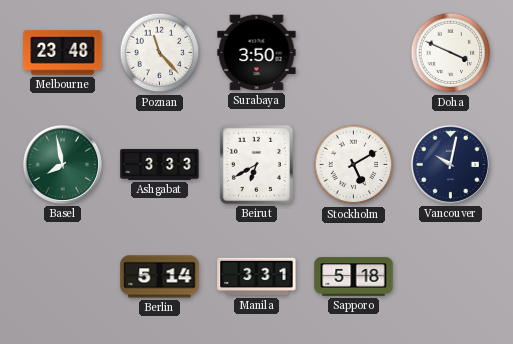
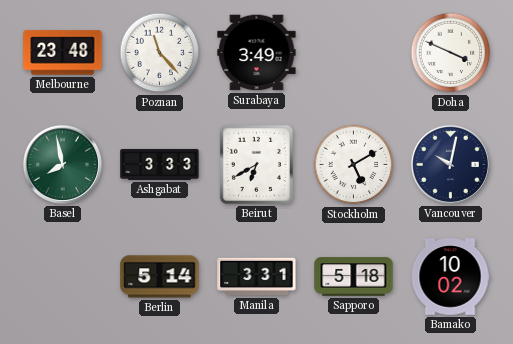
Surabaya: 3:50 -> 3:49 (257, 53)
Bamako: none -> 10:02 (450, 277)
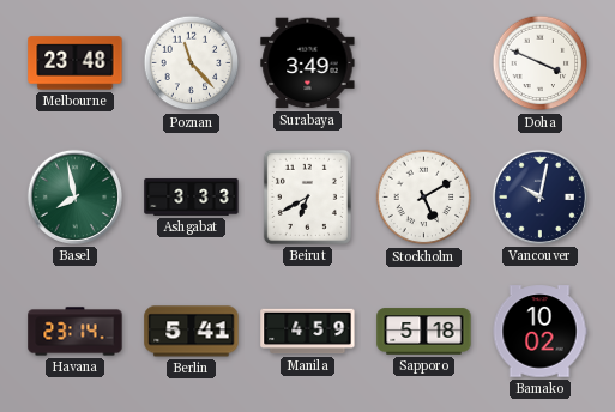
Havana: none -> 23:14 (76, 332)
Berlin: 5:14 -> 5:41 (192, 332)
Manila: 3:31 -> 4:59 (308, 332)
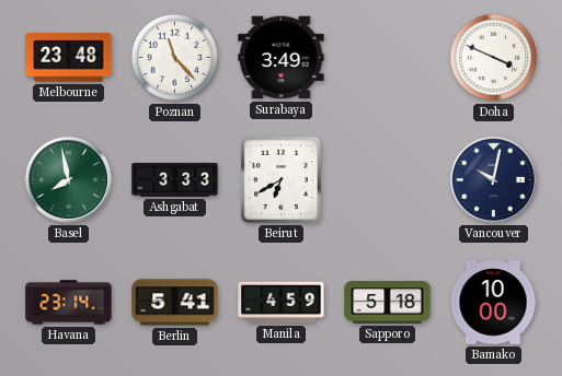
Stockholm: 5:10 -> none (424, 198)
Bamako: 10:02 -> 10:00 (493, 303)
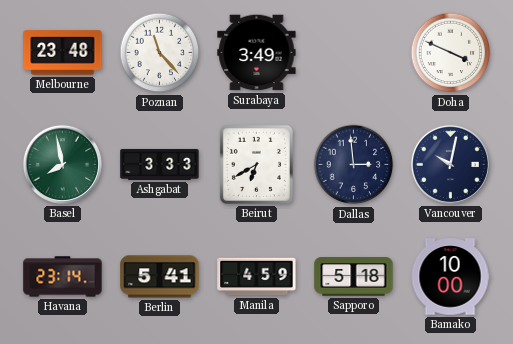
Dallas: none -> 2:59 (354, 165)
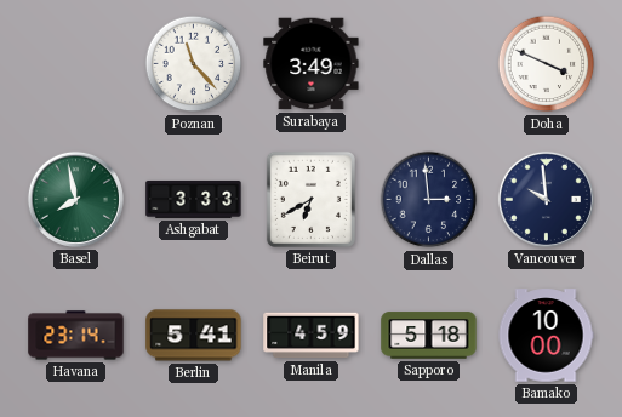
Melbourne: 23:48 -> none (63, 53)
Vancouver: 10:02 -> 9:59 (546, 199)
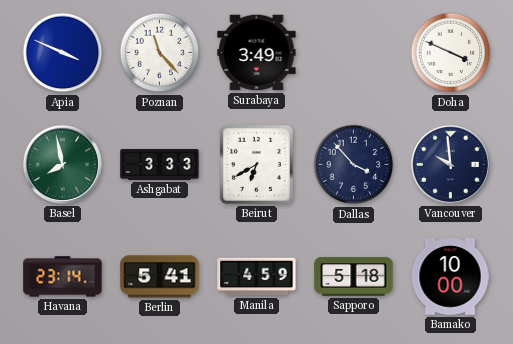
Apia: none -> 3:49 (63, 53)
Dallas: 2:59 -> 3:53 (354, 165)
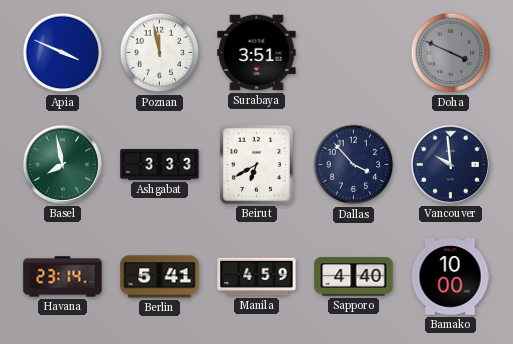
Poznan: 11:23 -> 11:58 (160, 53)
Surabaya: 3:49 -> 3:51 (257, 53)
Doha dial: white -> grey (451, 53)
Sapporo: 5:18 -> 4:40 (354, 277)
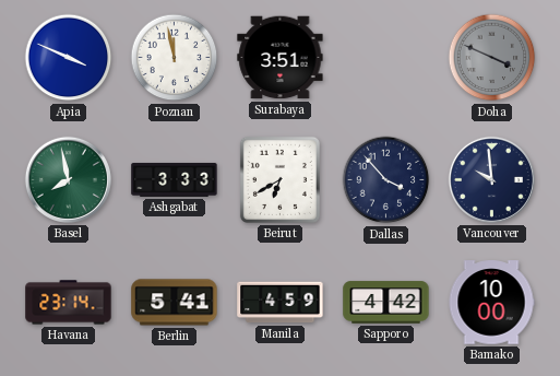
Sapporo: 4:40 -> 4:42 (386, 303)
